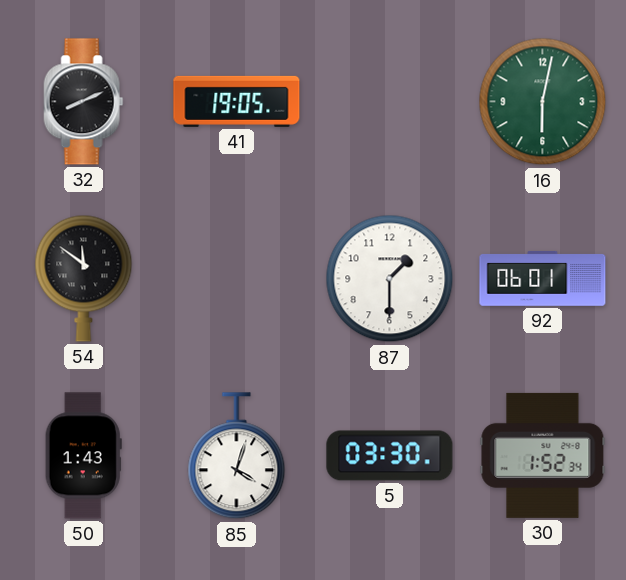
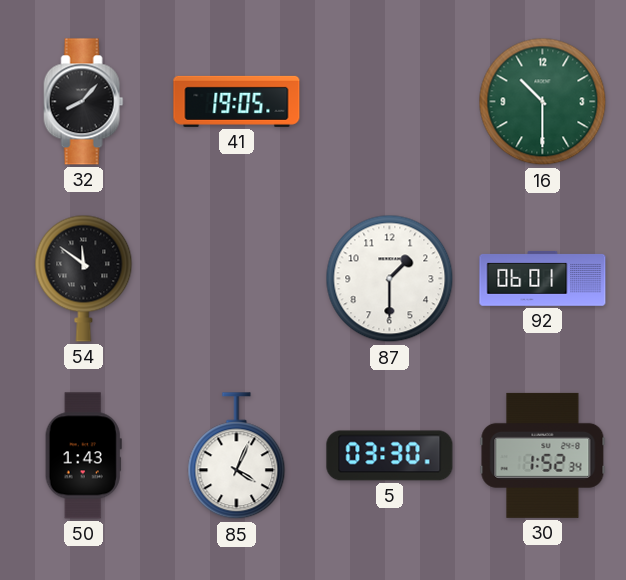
32: 8:11 -> 8:07 (84, 102)
16: 6:02 -> 10:30 (543, 102)
85: 4:03 -> 4:04 (237, 456)
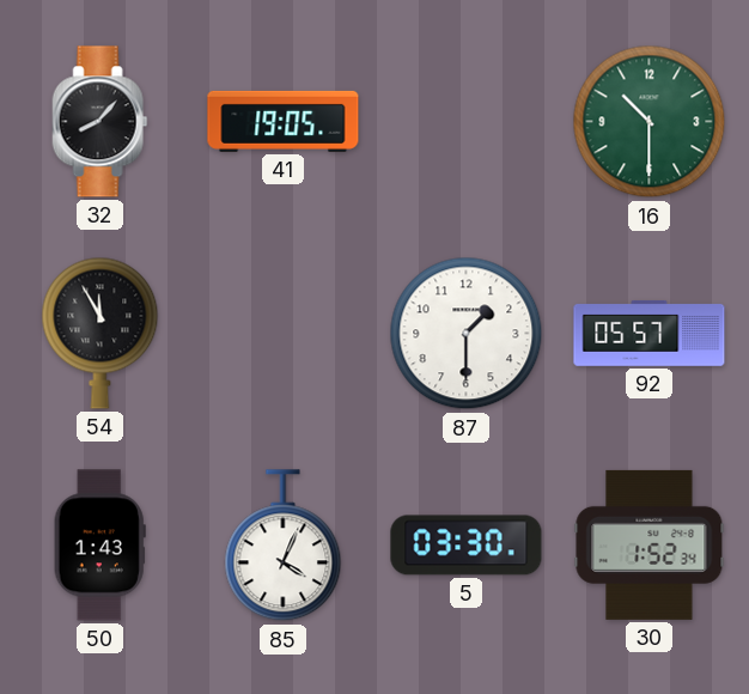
54: 11:51 -> 11:55 (101, 333)
92: 06:01 -> 05:57 (650, 333)
